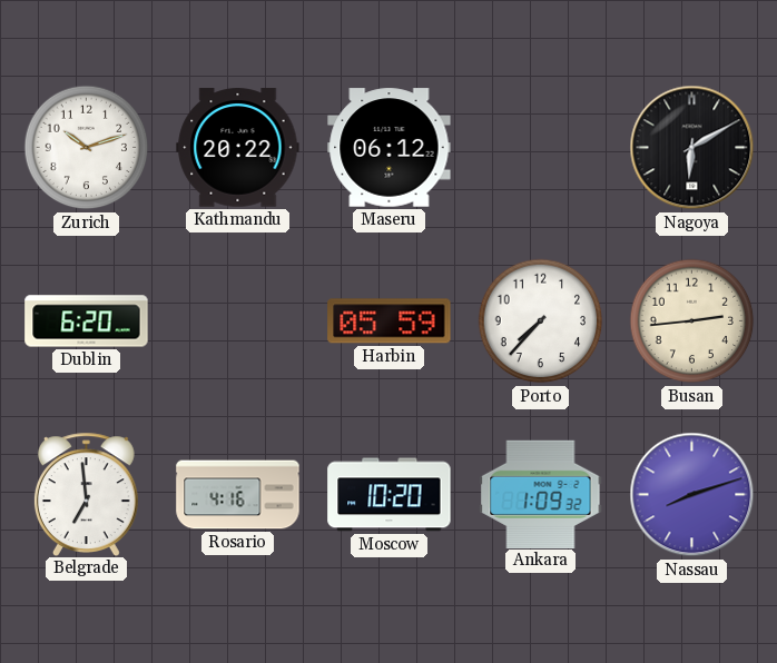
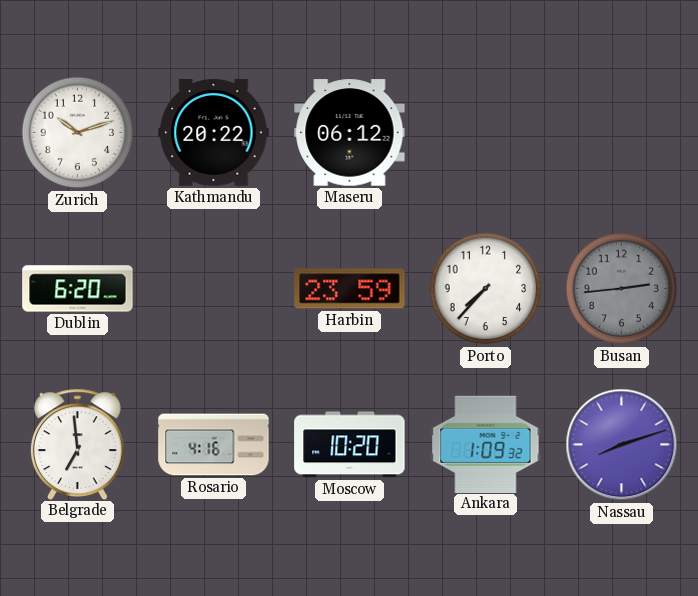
Nagoya: 6:10 -> none (692, 148)
Harbin: 05:59 -> 23:59 (350, 289)
Busan dial: cream -> grey (622, 289)
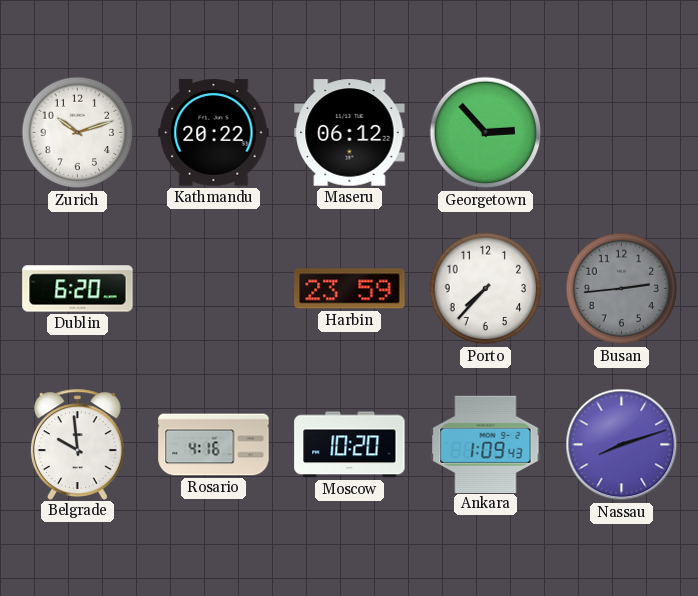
Georgetown: none -> 2:53 (486, 133)
Belgrade: 6:59 -> 9:59 (77, 444)
Ankara: 1:09:32 -> 1:09:43 (486, 444)
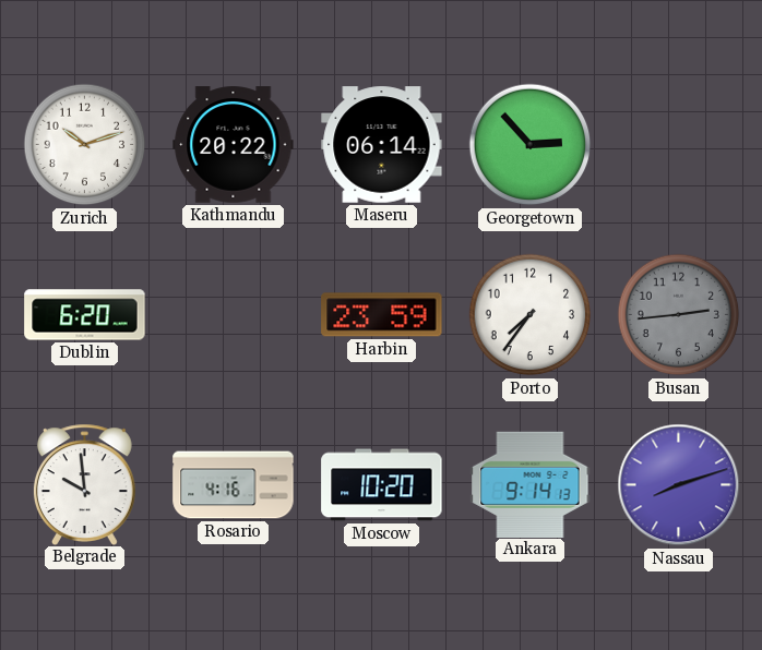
Maseru: 06:12 -> 06:14 (382, 145)
Porto: 7:37 -> 7:36 (531, 315)
Ankara: 1:09 -> 9:14 (531, 484)
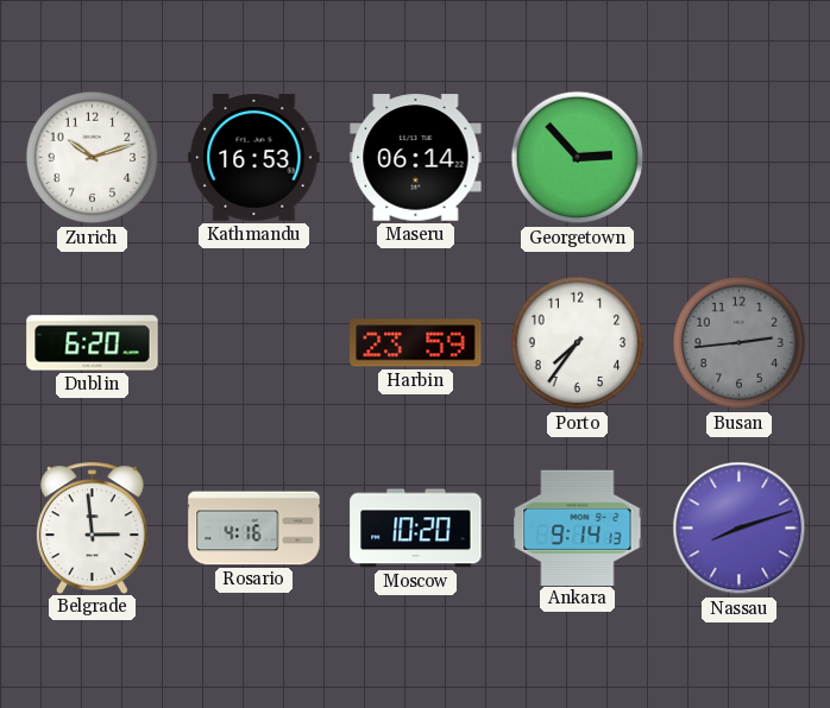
Kathmandu: 20:22 -> 16:53 (254, 158)
Belgrade: 9:59 -> 2:59 (92, 527)
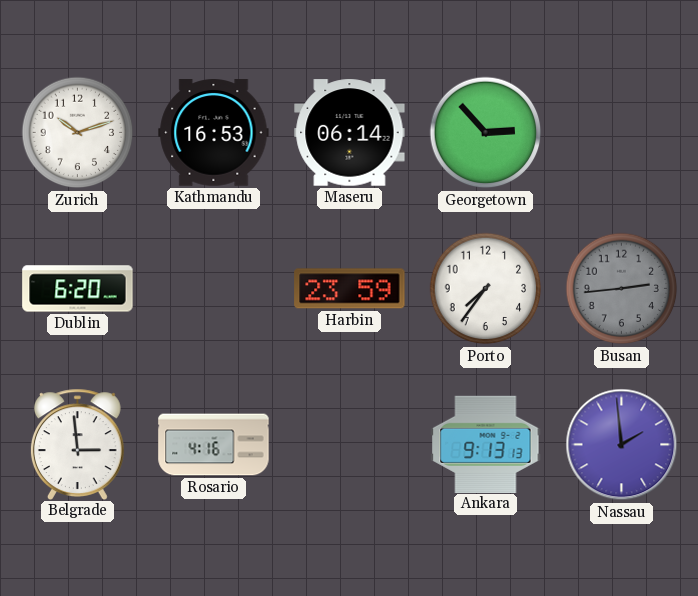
Moscow: 10:20 -> none (416, 529)
Ankara: 9:14 -> 9:13 (486, 444)
Nassau: 8:12 -> 1:59 (622, 445)
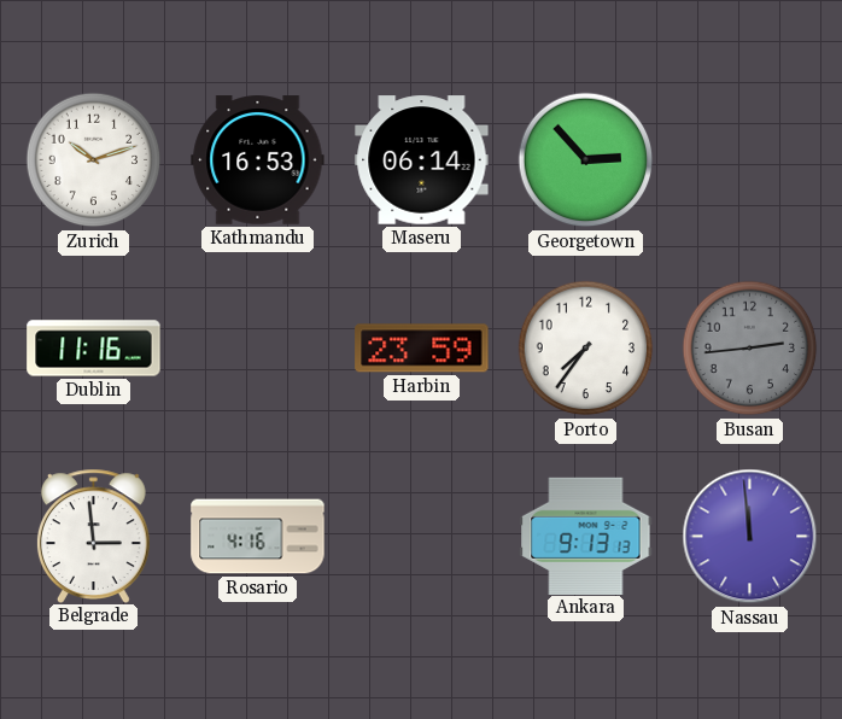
Dublin: 6:20 -> 11:16 (94, 349)
Nassau: 1:59 -> 11:59 (750, 537)
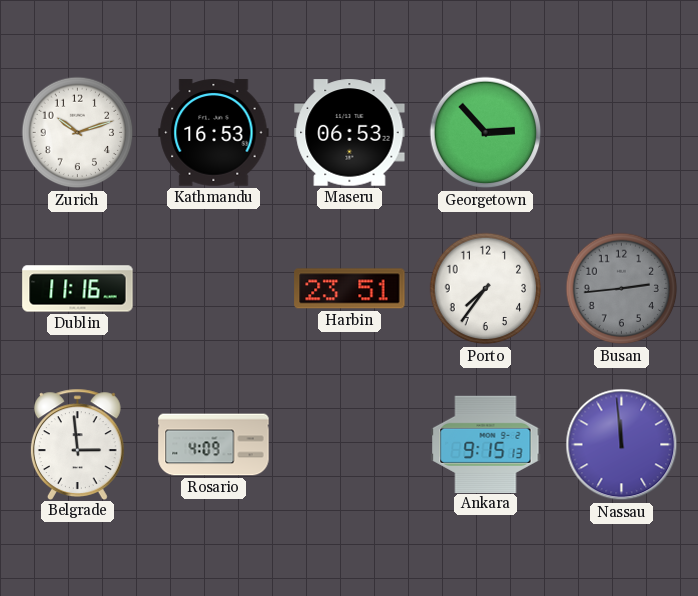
Maseru: 06:14 -> 06:53 (350, 133)
Harbin: 23:59 -> 23:51 (350, 289)
Rosario: 4:16 -> 4:09 (214, 445)
Ankara: 9:13 -> 9:15 (486, 444)
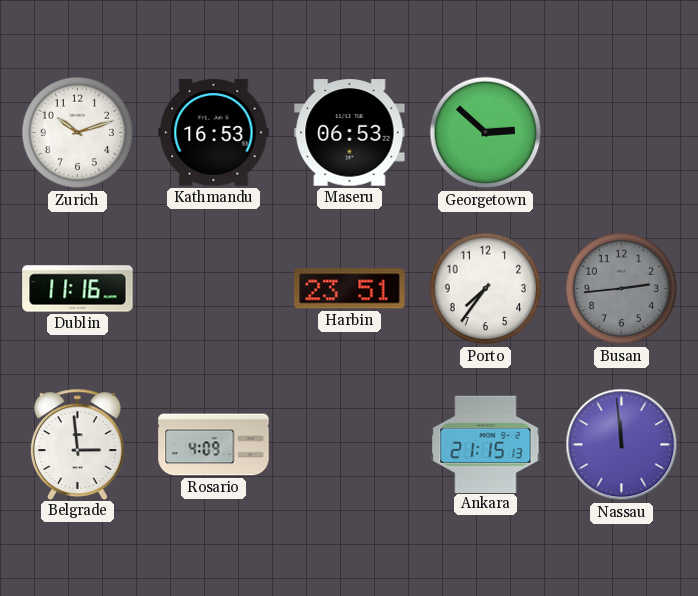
Georgetown: 2:53 -> 2:52 (486, 133)
Ankara: 9:15 -> 21:15 (486, 444)
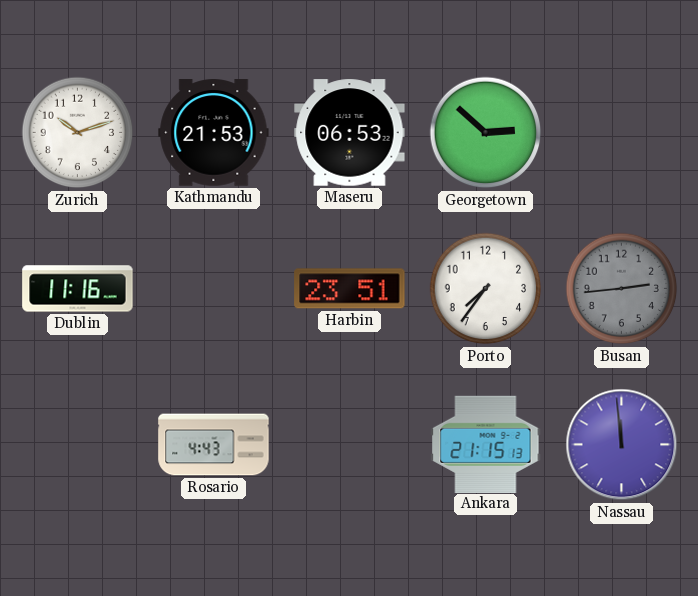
Kathmandu: 16:53 -> 21:53 (214, 133)
Belgrade: 2:59 -> none (77, 444)
Rosario: 4:09 -> 4:43 (214, 445)
